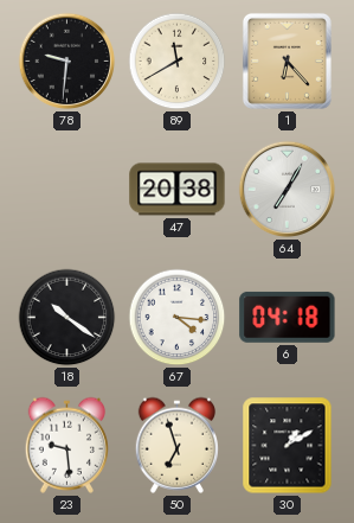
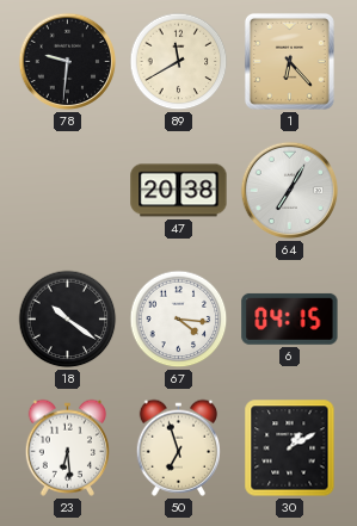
6: 04:18 -> 04:15 (290, 318)
23: 9:29 -> 6:29 (67, 447)
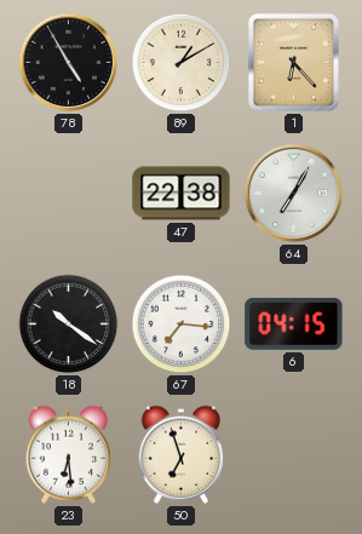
78: 9:31 -> 4:55 (69, 63)
89: 11:40 -> 1:10 (182, 63)
47: 20:38 -> 22:38 (182, 194)
67: 4:16 -> 7:16 (182, 325)
30: 1:10 -> none (290, 448)
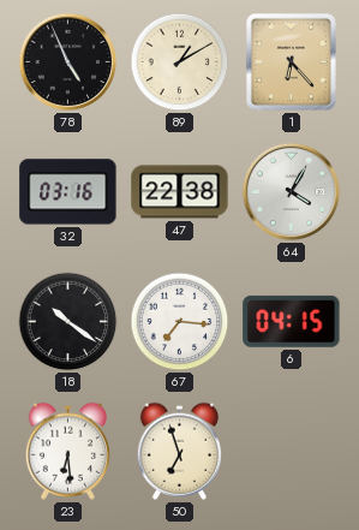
78: 4:55 -> 4:56 (68, 62)
32: none -> 03:16 (68, 192)
64: 7:05 -> 4:05 (292, 192)
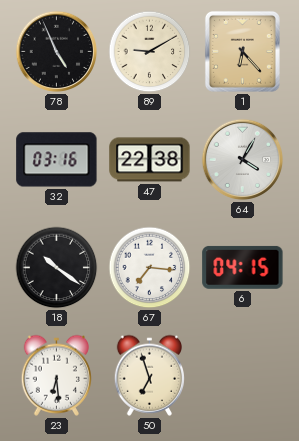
89: 1:10 -> 9:10 (150, 52)
